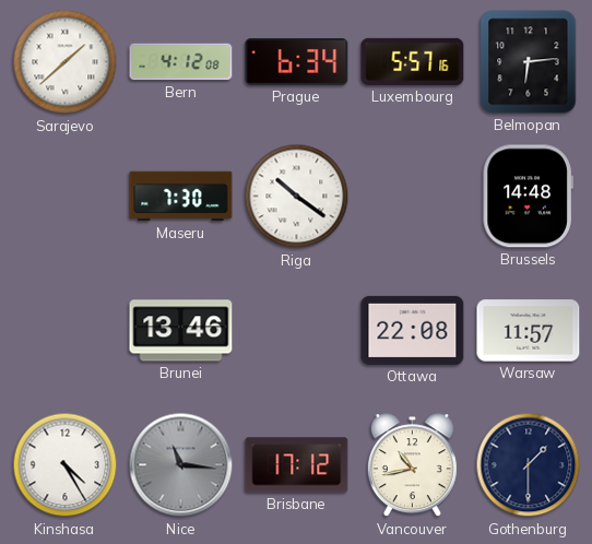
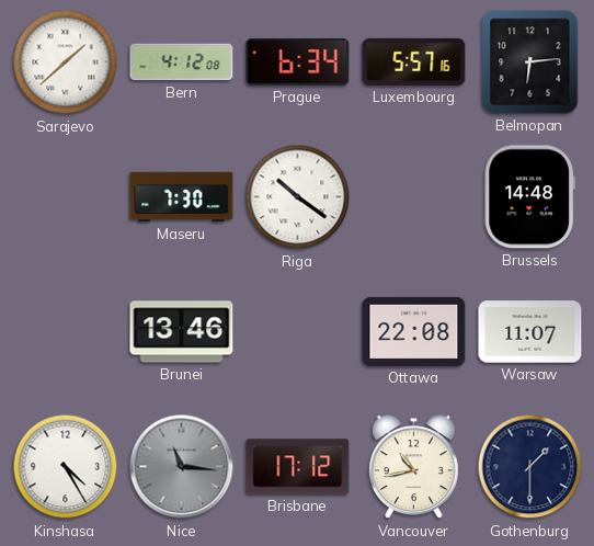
Warsaw: 11:57 -> 11:07 (530, 332)
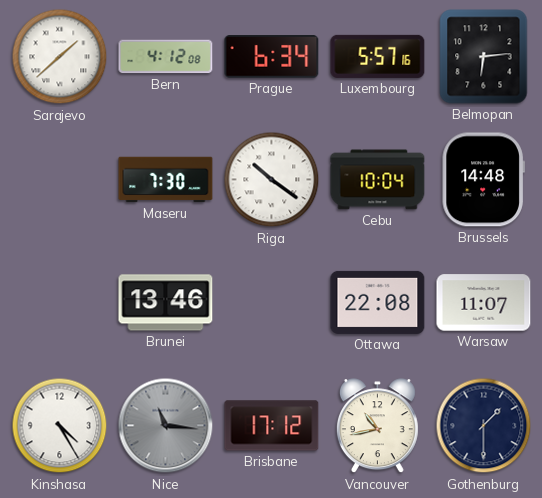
Cebu: none -> 10:04 (378, 180)
